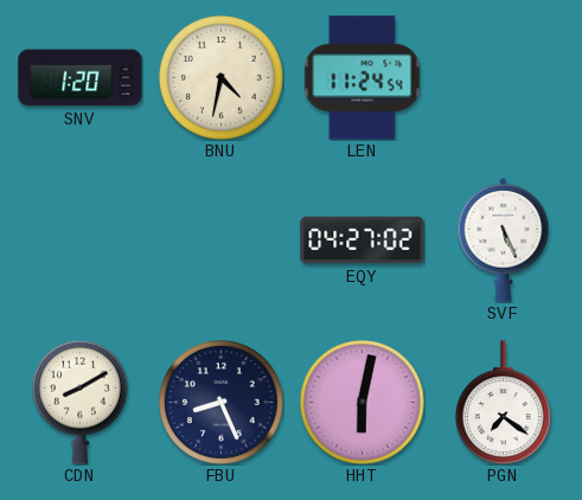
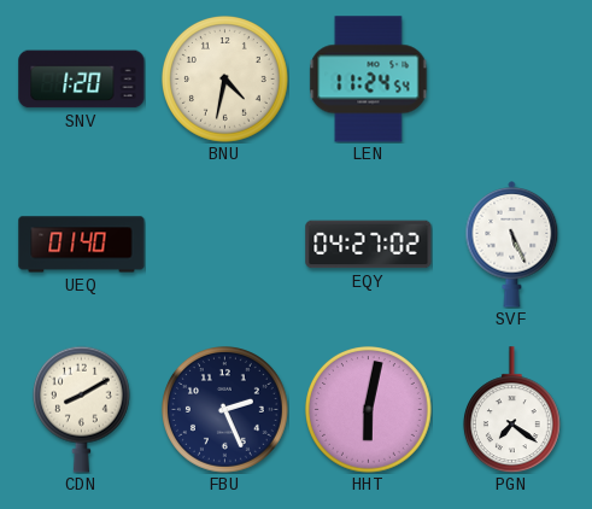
UEQ: none -> 01:40 (82, 245)
FBU: 8:26 -> 2:26 (225, 410)
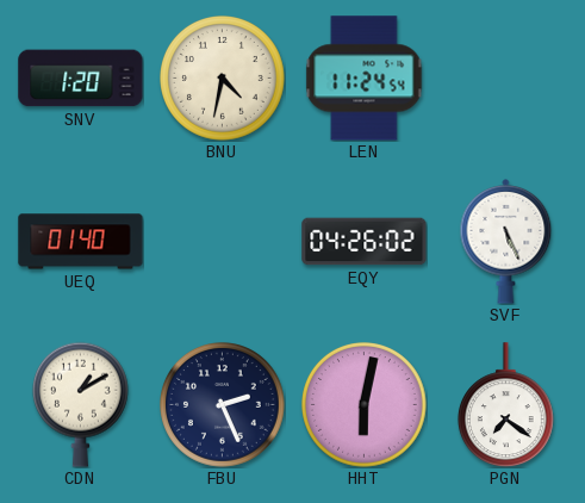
EQY: 04:27 -> 04:26 (365, 242)
CDN: 8:10 -> 1:10 (80, 404)
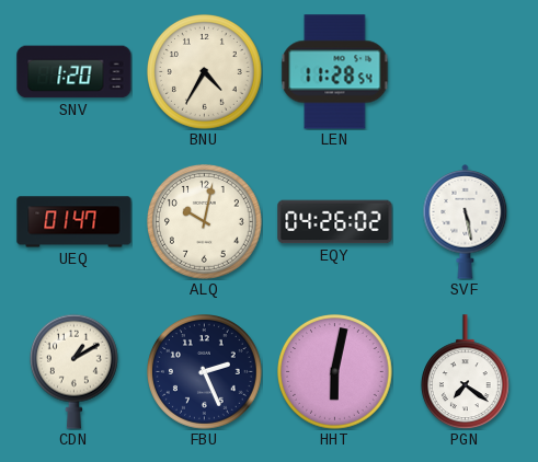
BNU: 4:32 -> 4:35 (205, 72)
LEN: 11:24 -> 11:28 (335, 72)
UEQ: 01:40 -> 01:47 (75, 222)
ALQ: none -> 10:02 (205, 222)
SVF: 5:26 -> 5:28 (466, 222)
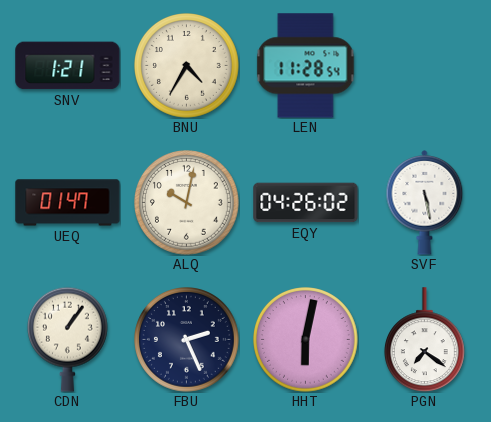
SNV: 1:20 -> 1:21 (68, 66)
CDN: 1:10 -> 1:06 (67, 339)
